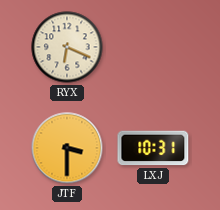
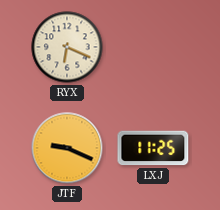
JTF: 3:30 -> 9:19 (67, 148)
LXJ: 10:31 -> 11:25 (153, 148)
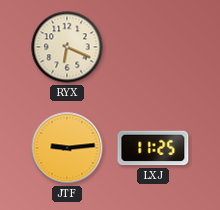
JTF: 9:19 -> 9:14 (67, 148)
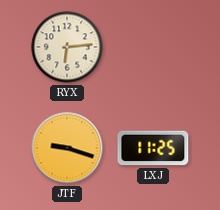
RYX: 6:19 -> 6:14 (67, 47)
JTF: 9:14 -> 9:18 (67, 148)
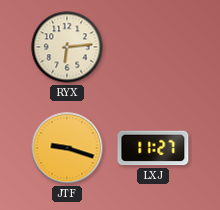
LXJ: 11:25 -> 11:27 (153, 148)
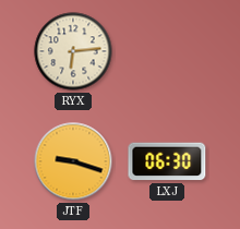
LXJ: 11:27 -> 06:30 (167, 161)
